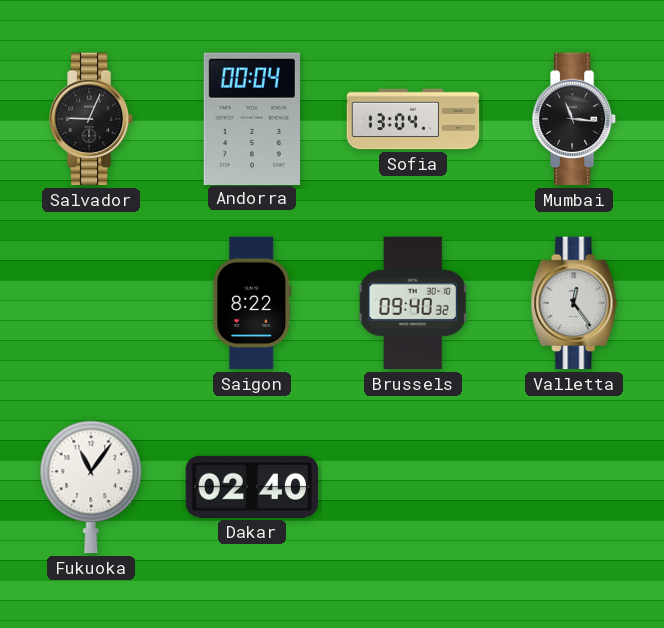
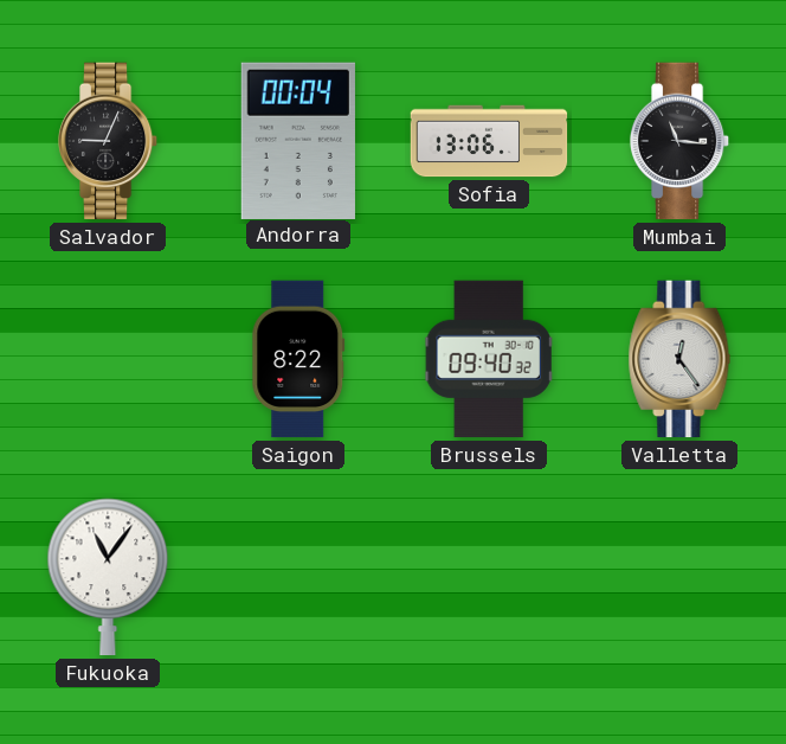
Sofia: 13:04 -> 13:06 (489, 141)
Dakar: 02:40 -> none (252, 487)
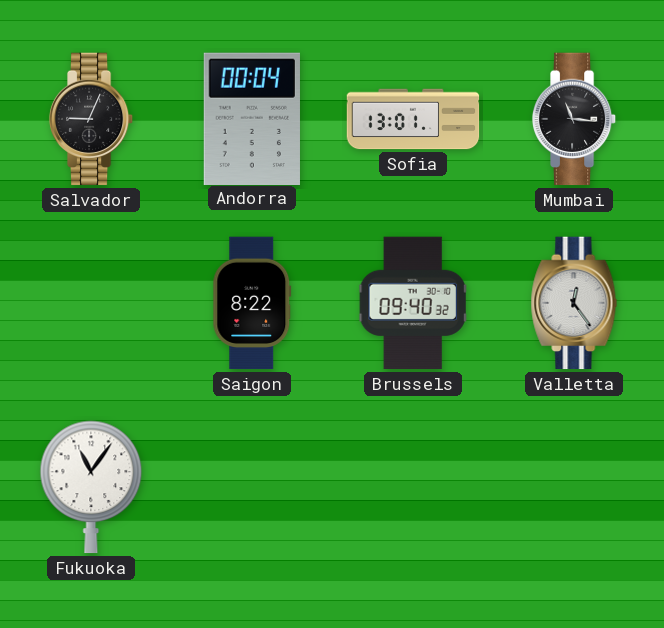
Sofia: 13:06 -> 13:01 (413, 119)
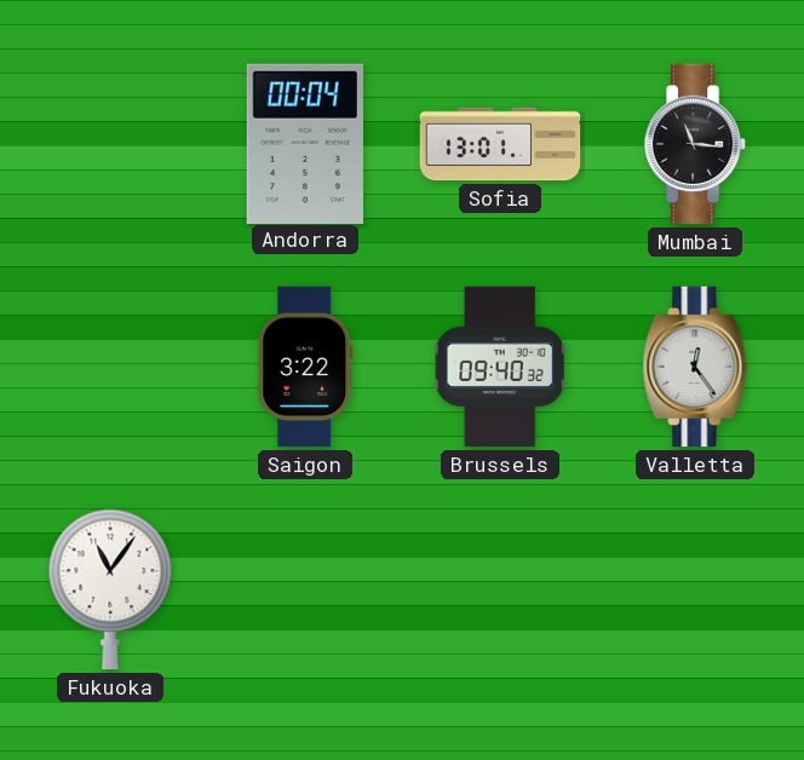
Salvador: 9:04 -> none (91, 119)
Saigon: 8:22 -> 3:22 (305, 367)
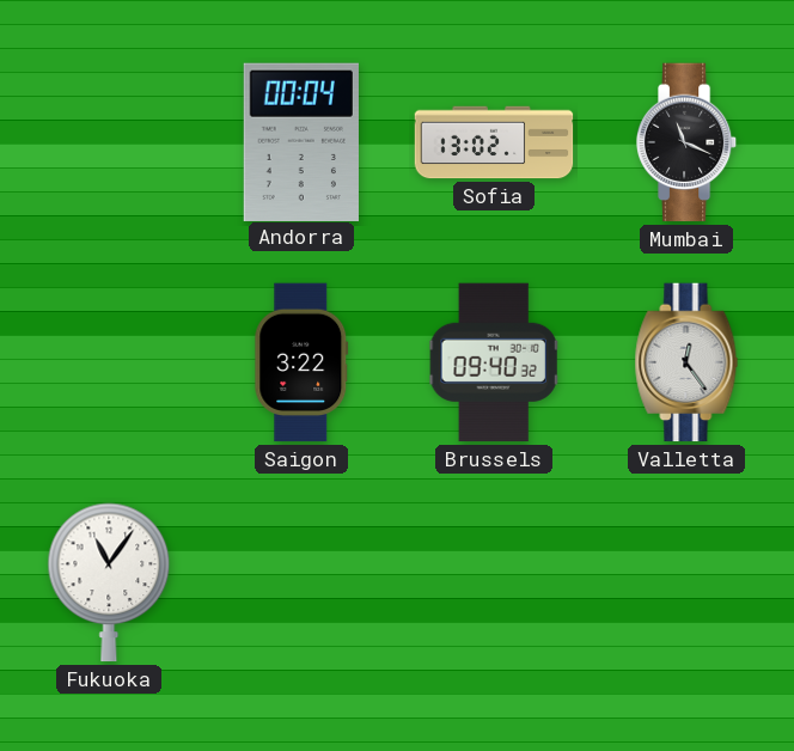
Sofia: 13:01 -> 13:02 (494, 142)
Mumbai: 11:16 -> 11:19 (686, 142)
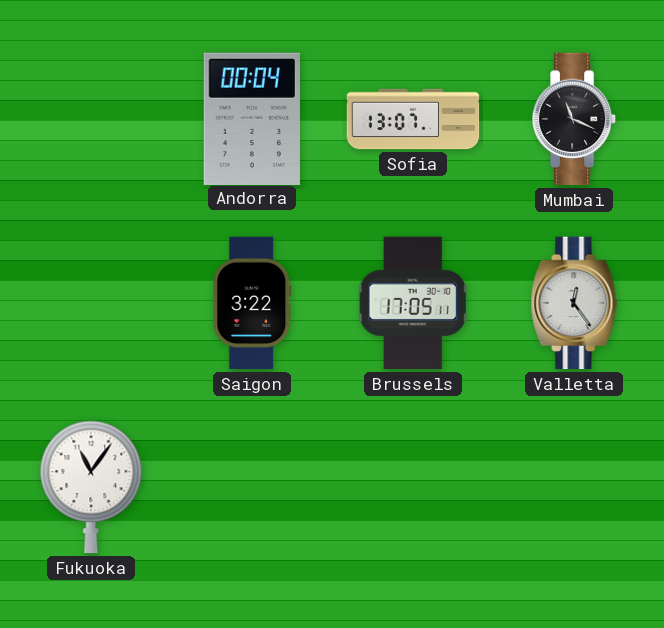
Sofia: 13:02 -> 13:07 (413, 119)
Brussels: 09:40 -> 17:05 (413, 303)
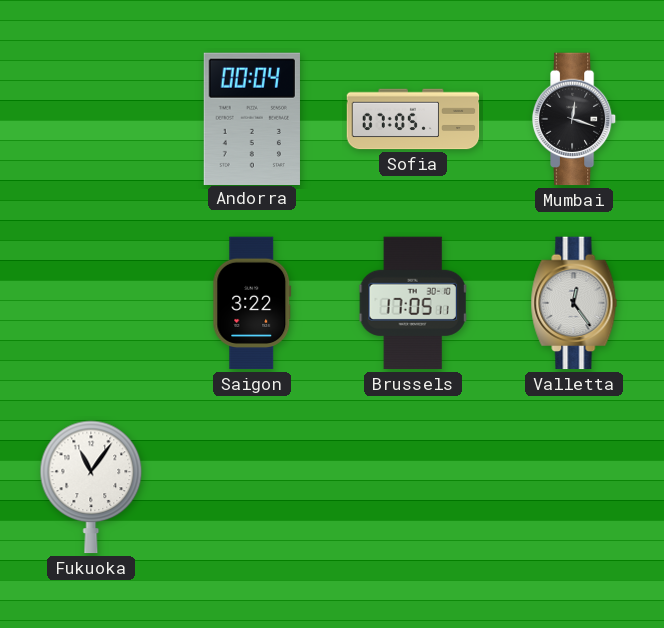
Sofia: 13:07 -> 07:05 (413, 119)
Mumbai: 11:19 -> 12:18 (574, 119)
